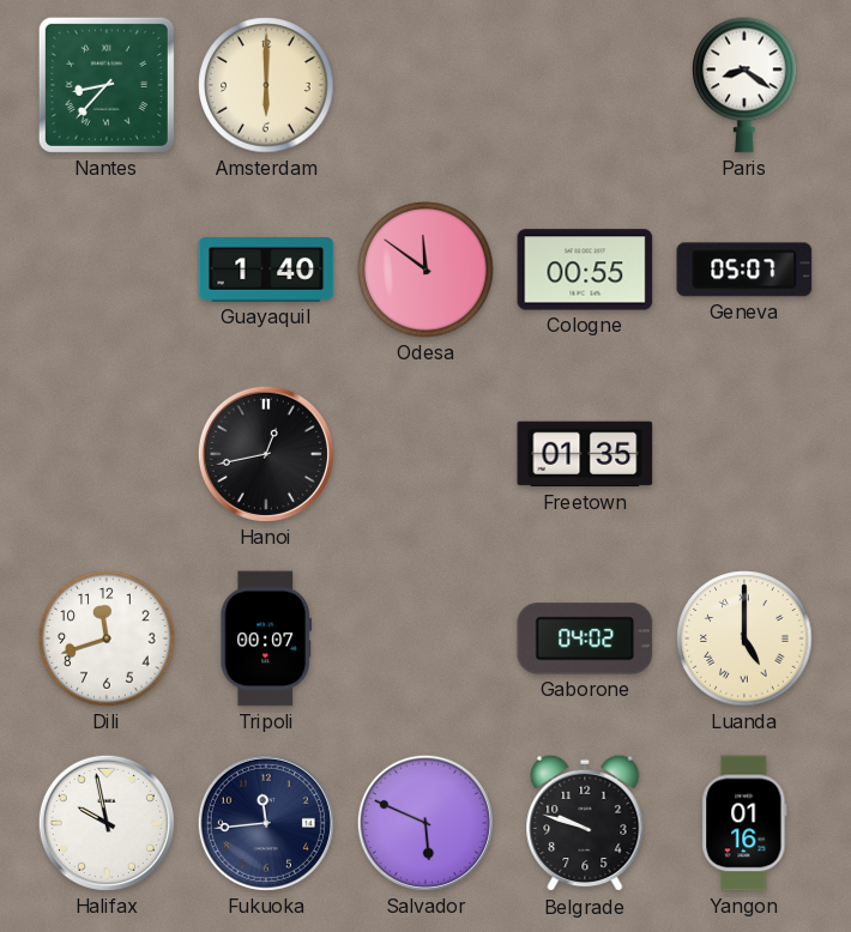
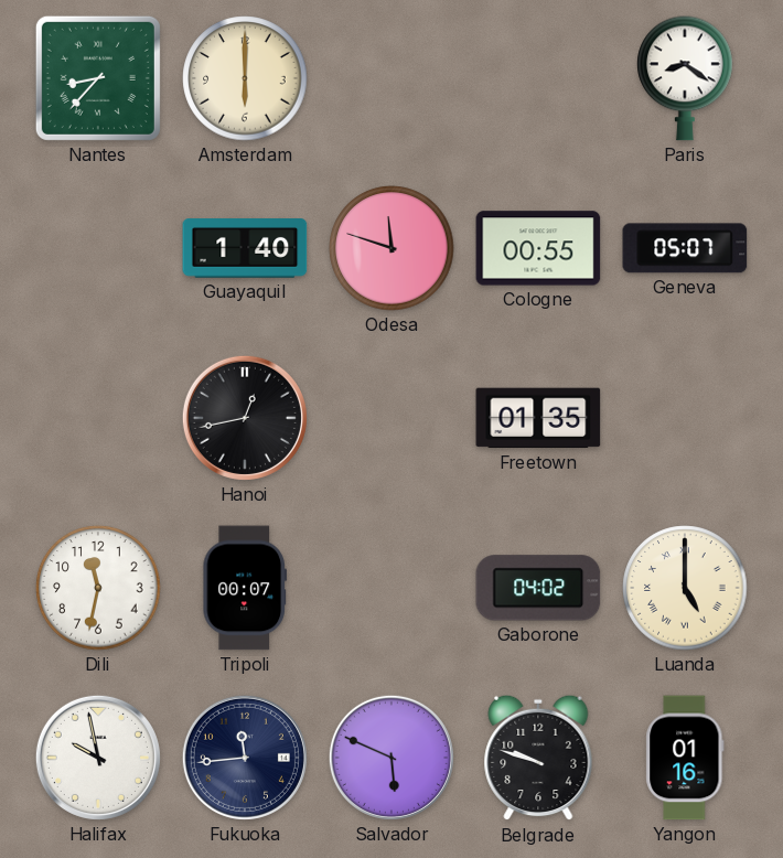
Odesa: 11:51 -> 11:48 (392, 248)
Dili: 11:42 -> 11:32 (98, 588)
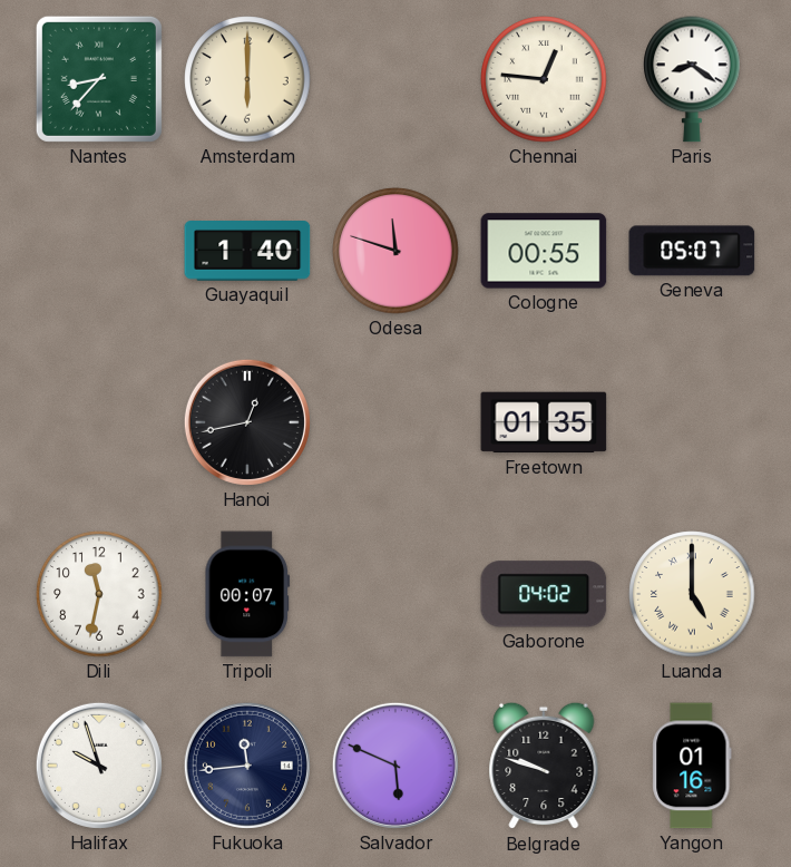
Chennai: none -> 12:46 (544, 79)
Halifax: 9:58 -> 9:57 (99, 766)
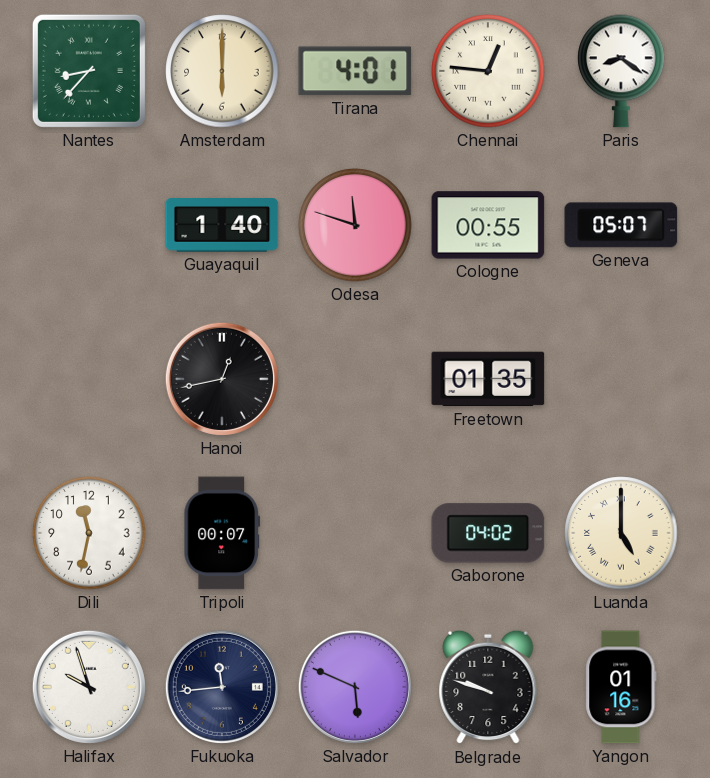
Tirana: none -> 4:01 (355, 71)
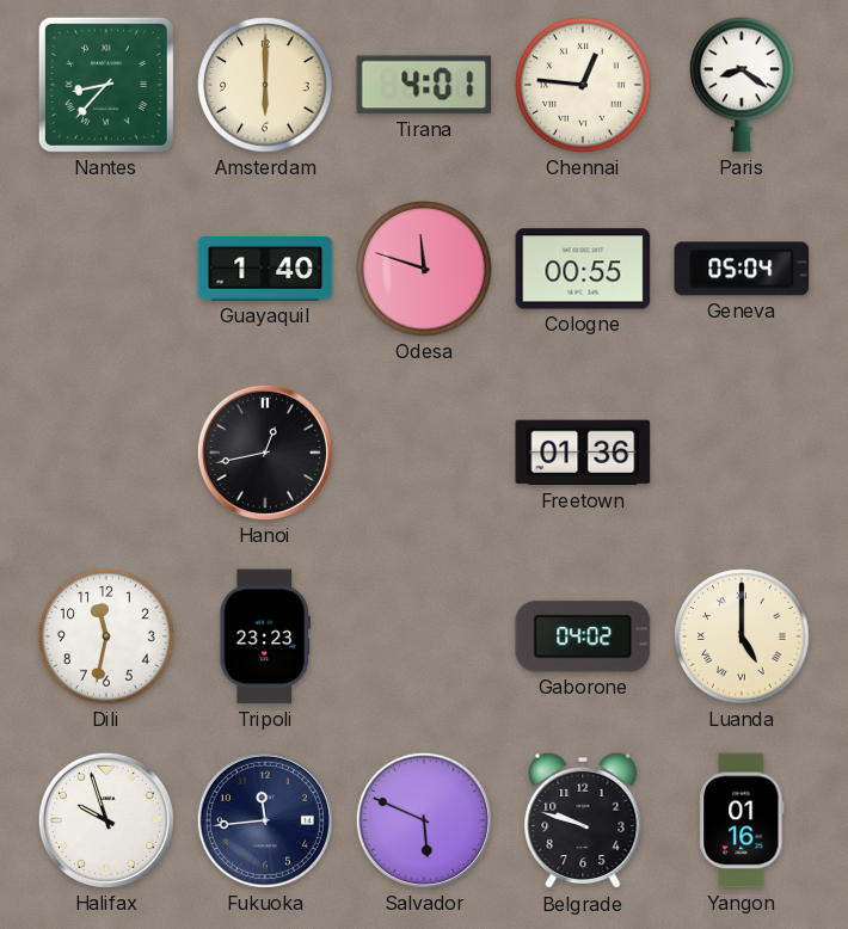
Geneva: 05:07 -> 05:04 (742, 269)
Freetown: 01:35 -> 01:36 (583, 453)
Tripoli: 00:07 -> 23:23 (265, 636)
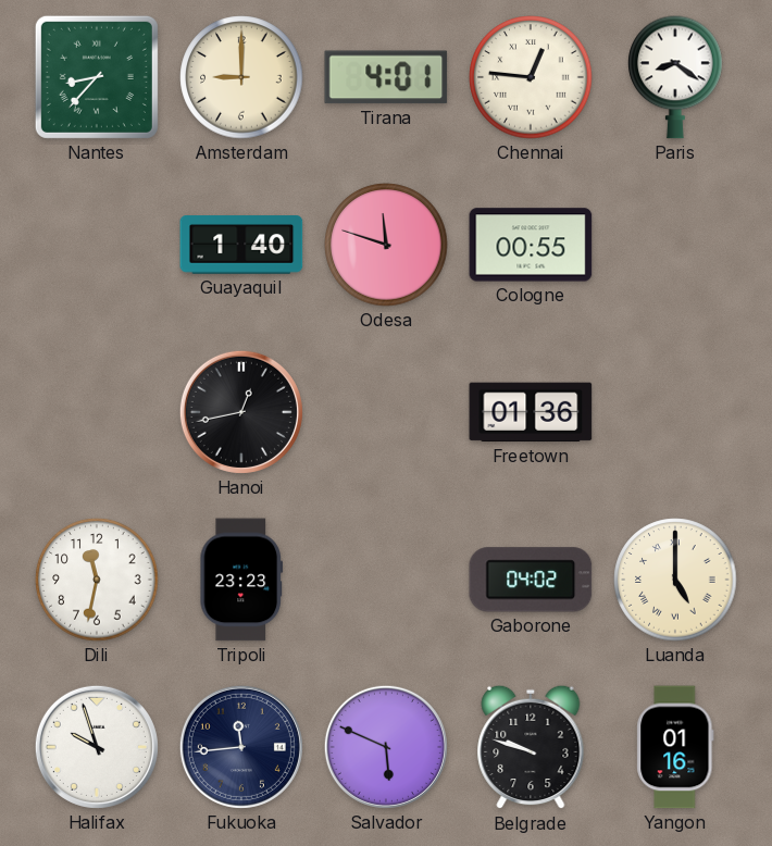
Amsterdam: 6:00 -> 9:00 (241, 77)
Geneva: 05:04 -> none (742, 269)
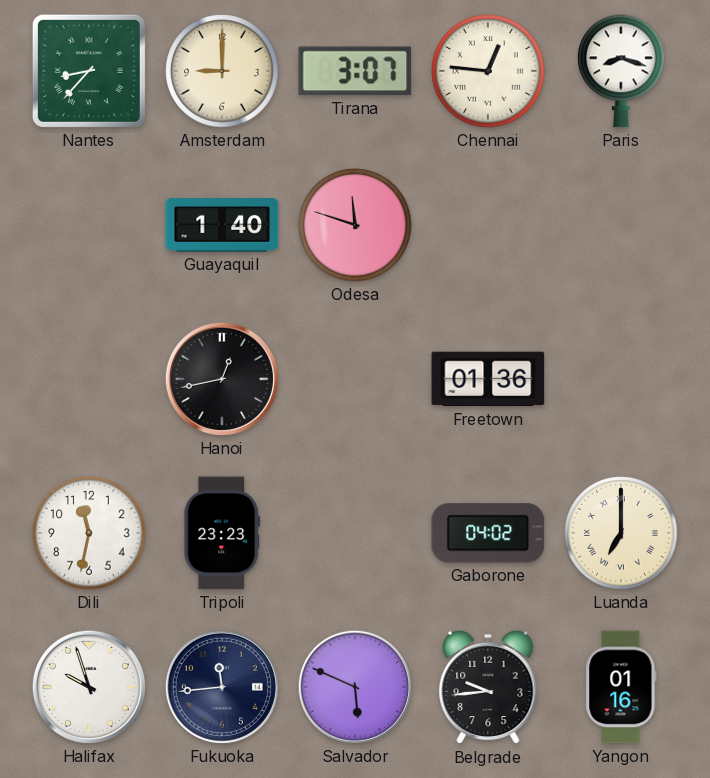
Tirana: 4:01 -> 3:07 (355, 71)
Paris: 8:21 -> 8:18 (621, 71)
Cologne: 00:55 -> none (531, 245)
Luanda: 5:00 -> 7:00 (621, 533)
Belgrade: 9:48 -> 9:44 (488, 687)
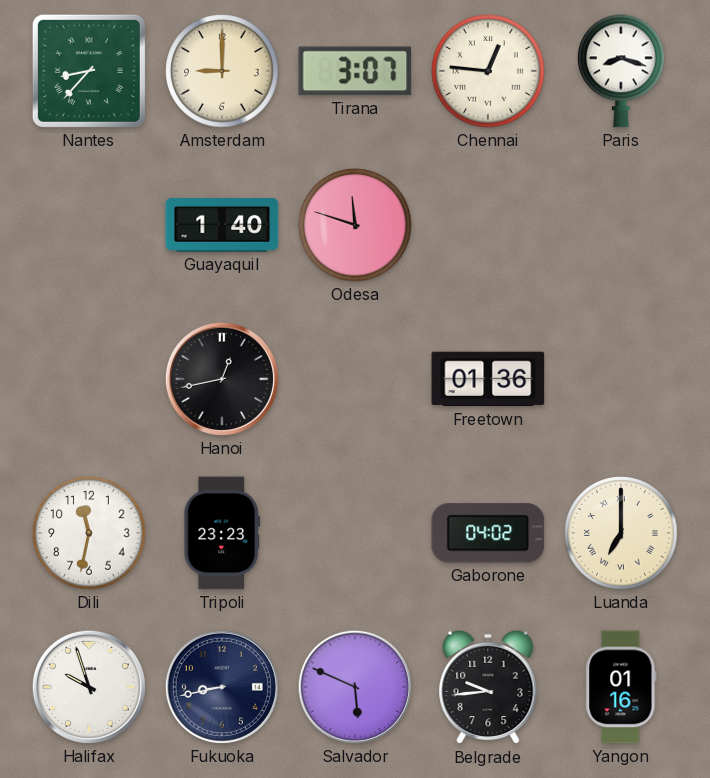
Fukuoka: 11:44 -> 8:43 (222, 687)
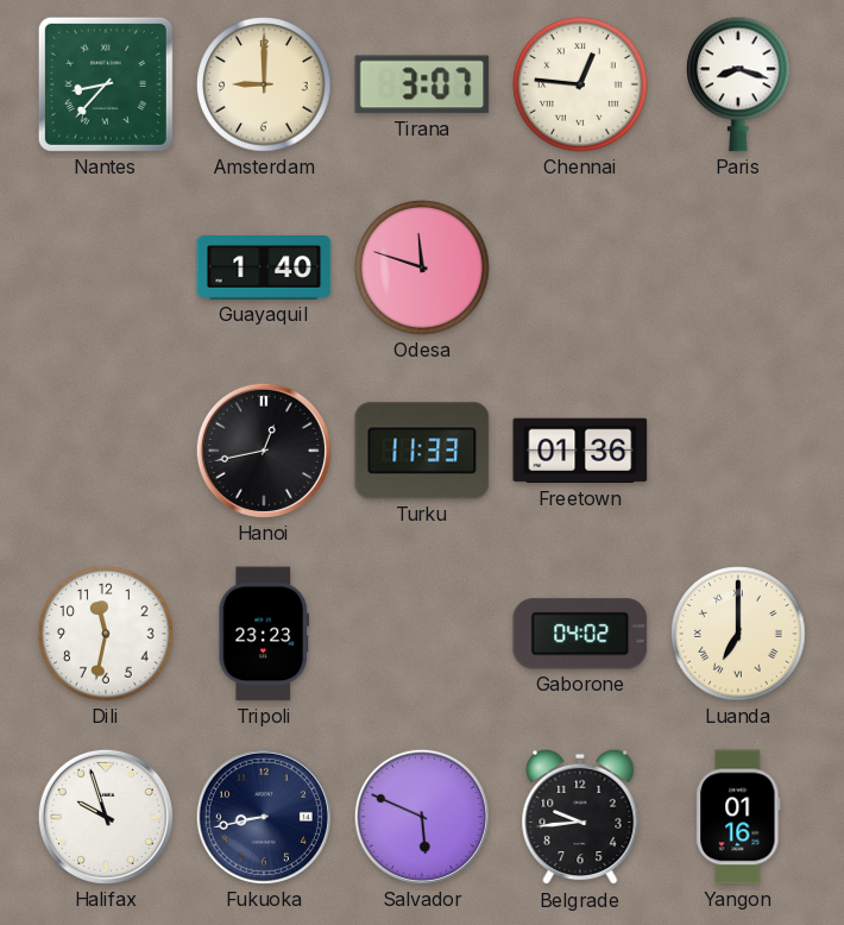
Turku: none -> 11:33 (422, 451)
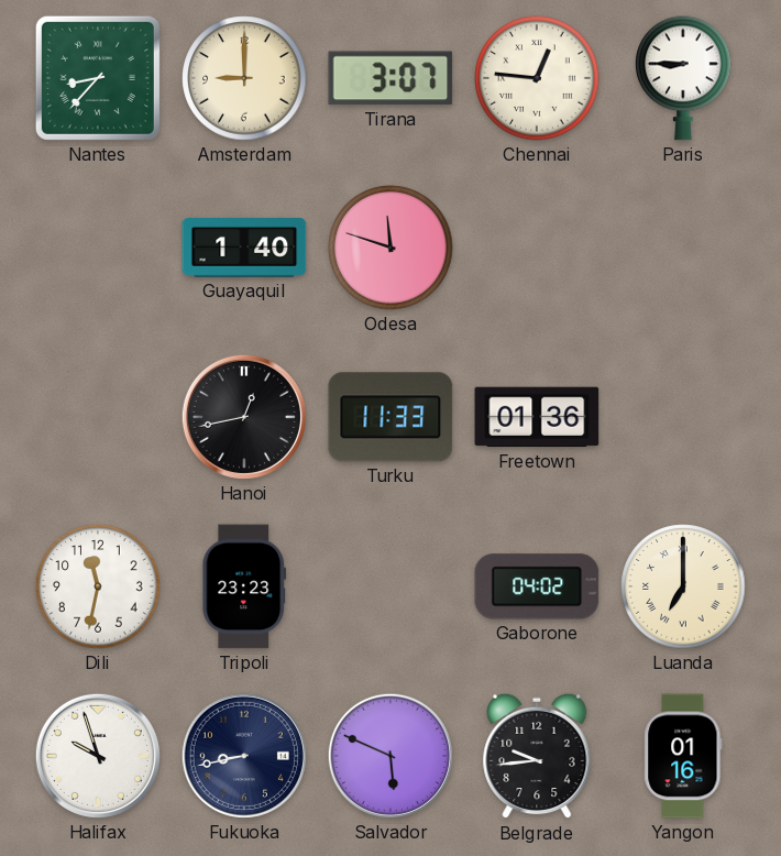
Paris: 8:18 -> 8:45 (683, 78)
